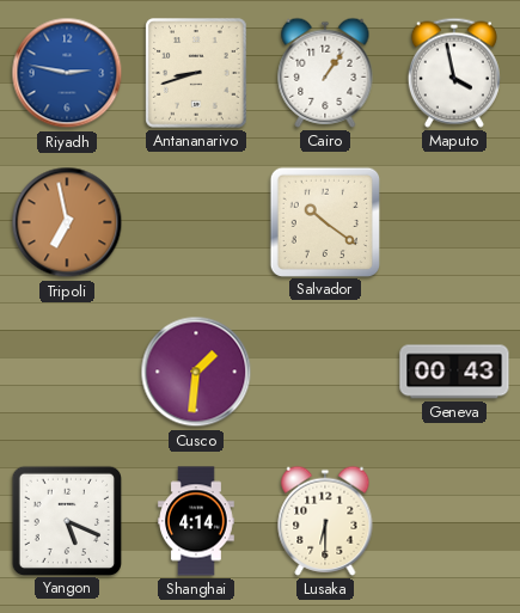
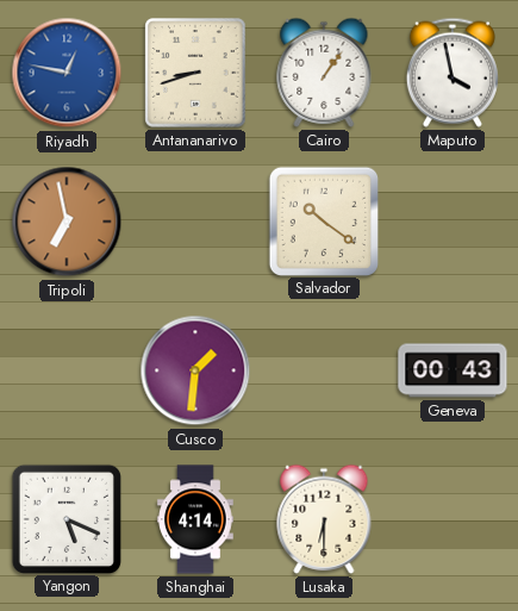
Riyadh: 2:47 -> 12:47 (67, 73)
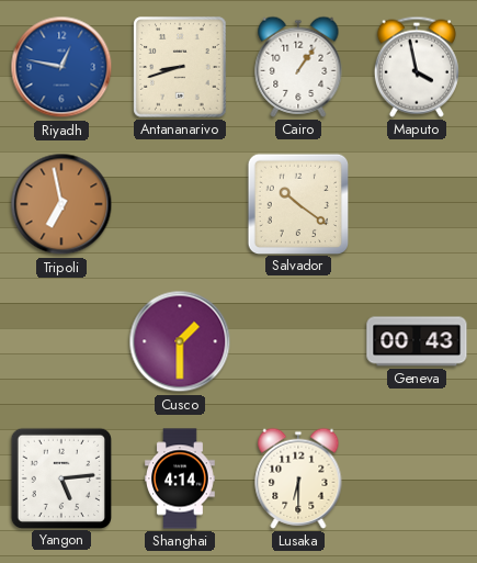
Cusco: 1:31 -> 1:30 (180, 341)
Yangon: 5:19 -> 5:14 (60, 477)
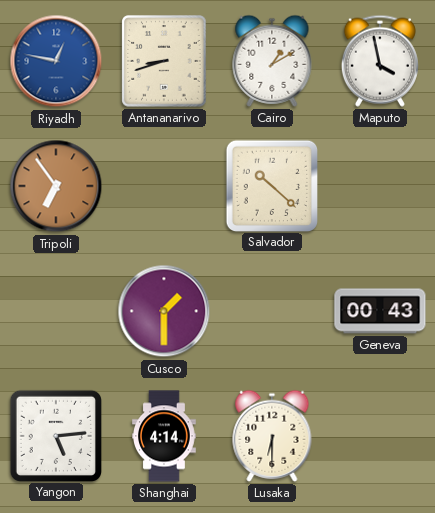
Cairo: 1:06 -> 1:10 (272, 61)
Tripoli: 6:58 -> 6:54 (56, 186)
Salvador: 10:21 -> 10:22 (271, 185)
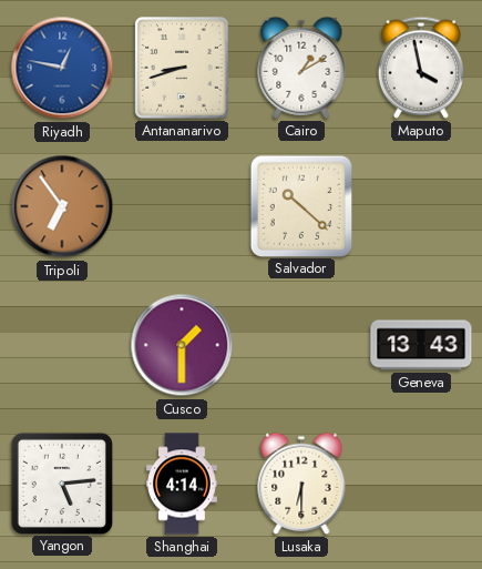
Geneva: 00:43 -> 13:43 (421, 345)
